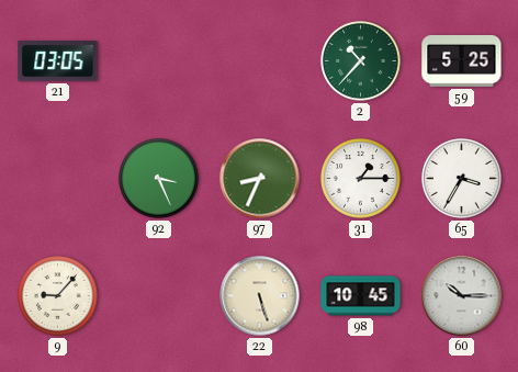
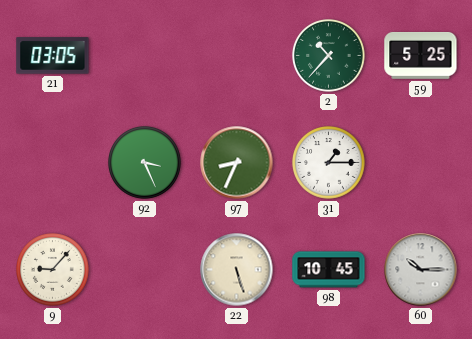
65: 3:35 -> none (462, 179)
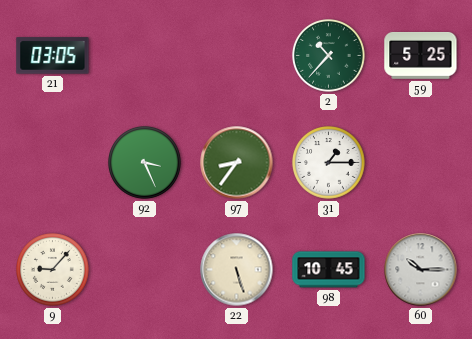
97: 8:34 -> 8:36 (237, 163)
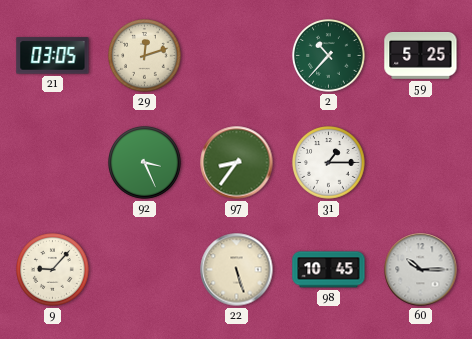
29: none -> 12:12 (145, 56)
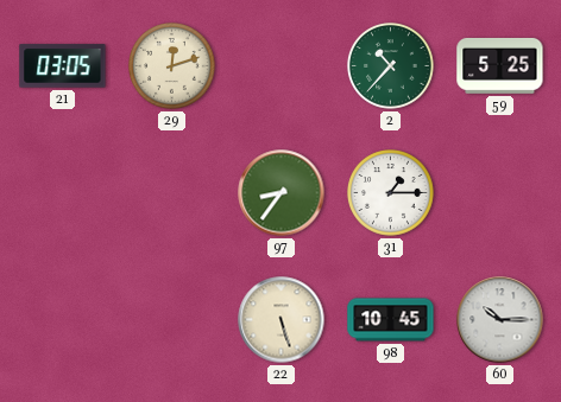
92: 3:26 -> none (145, 163)
9: 9:07 -> none (53, 270)
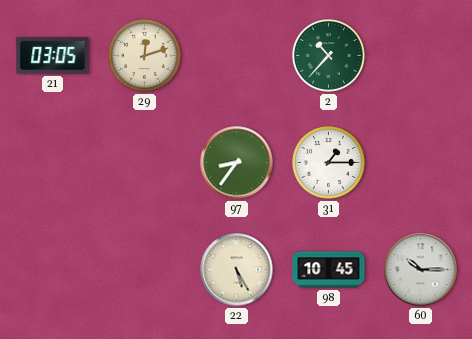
59: 5:25 -> none (500, 65)
22: 5:27 -> 5:25 (237, 270)
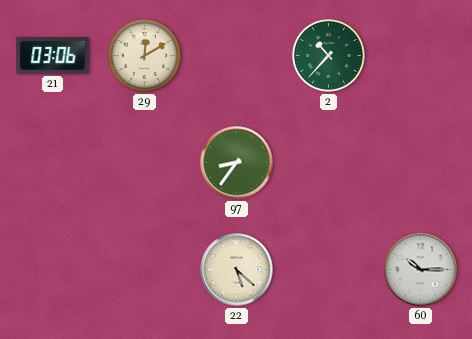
21: 03:05 -> 03:06 (53, 56)
29: 12:12 -> 12:10 (145, 56)
31: 1:15 -> none (329, 163)
22: 5:25 -> 5:22 (237, 270)
98: 10:45 -> none (329, 270)
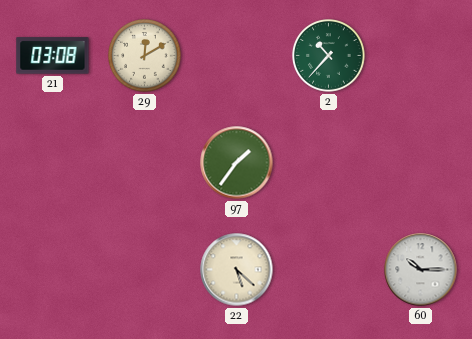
21: 03:06 -> 03:08 (53, 56)
97: 8:36 -> 1:36 (237, 163)
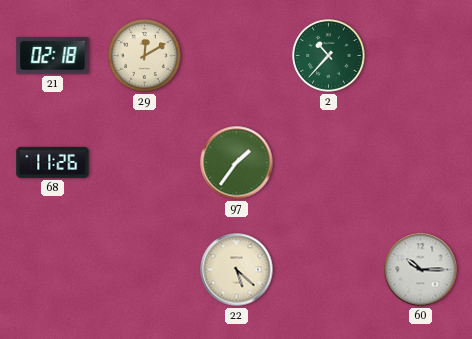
21: 03:08 -> 02:18 (53, 56)
68: none -> 11:26 (53, 162)
